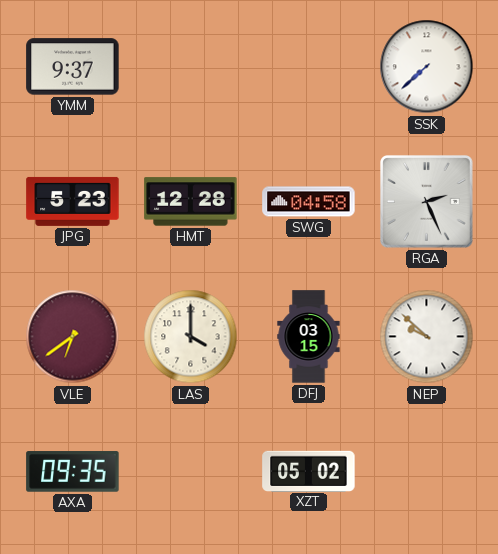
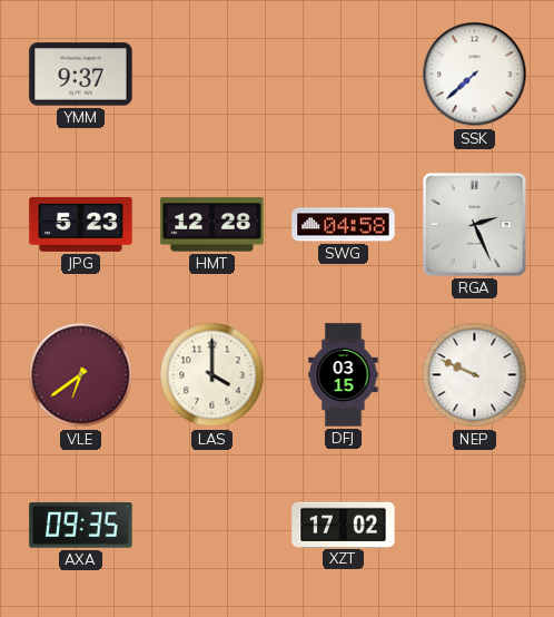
NEP: 9:52 -> 9:49 (475, 375)
XZT: 05:02 -> 17:02 (344, 525)
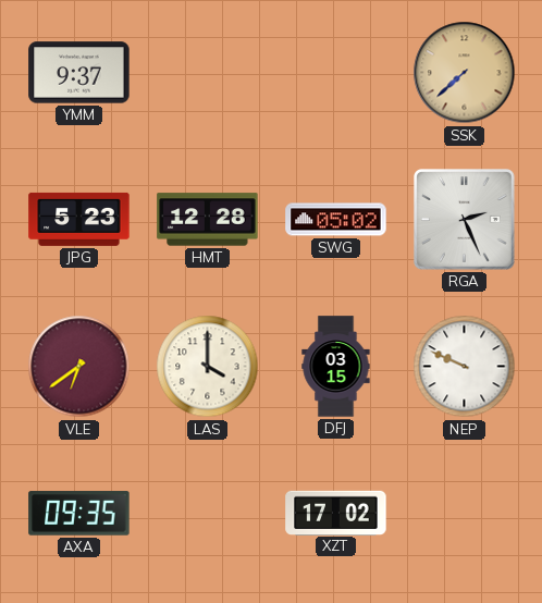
SSK dial: white -> champagne (465, 73)
SWG: 04:58 -> 05:02 (336, 220)
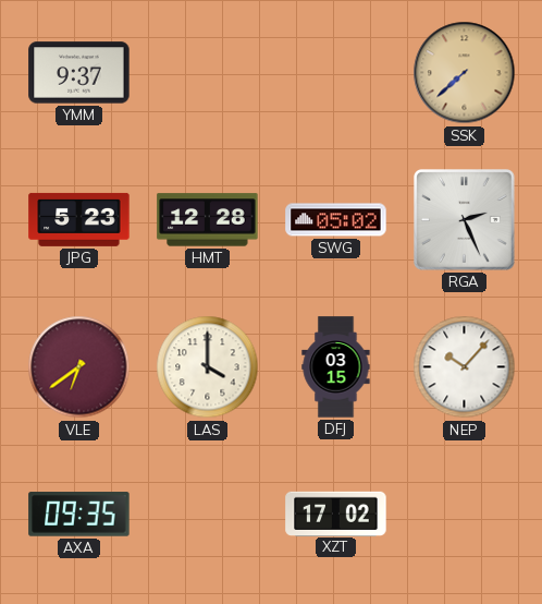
NEP: 9:49 -> 10:07 (465, 367)
